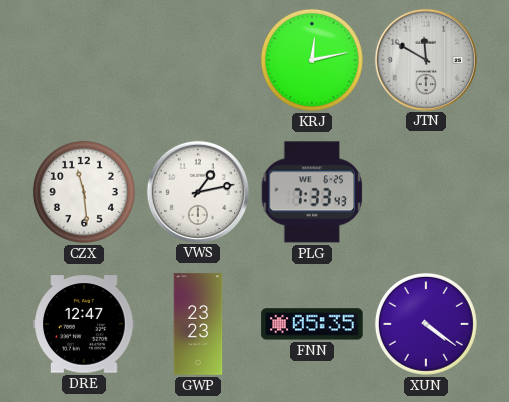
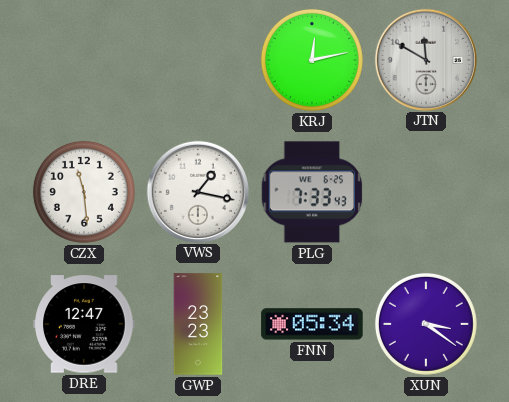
VWS: 1:13 -> 1:17 (197, 191)
FNN: 05:35 -> 05:34 (312, 324)
XUN: 4:21 -> 3:21 (426, 324)
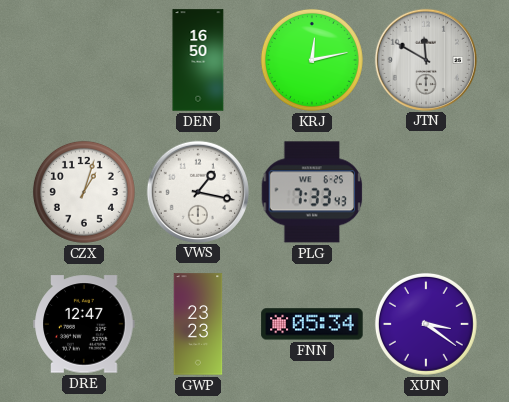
DEN: none -> 16:50 (198, 60)
CZX: 11:29 -> 1:03 (84, 192)
